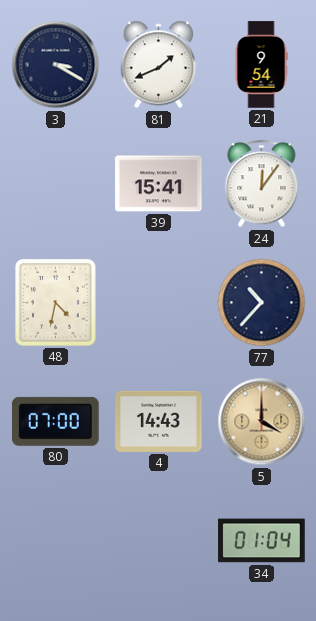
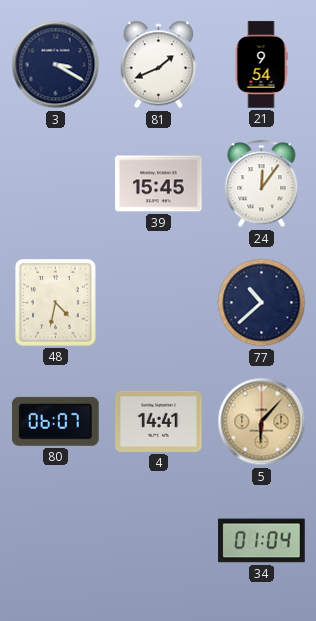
39: 15:41 -> 15:45 (159, 184)
77: 10:37 -> 10:38 (262, 303)
80: 07:00 -> 06:07 (56, 421)
4: 14:43 -> 14:41 (159, 421)
5: 4:00 -> 6:07 (262, 422)
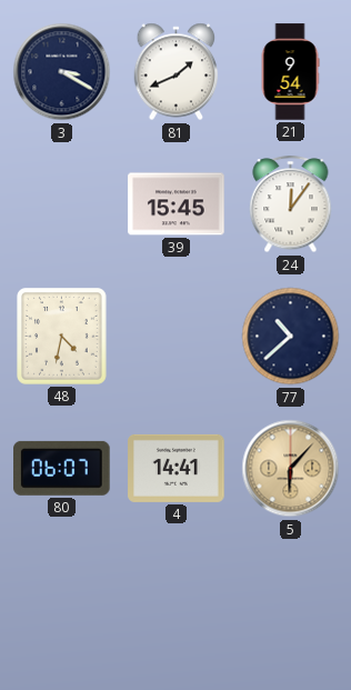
34: 01:04 -> none (262, 541)
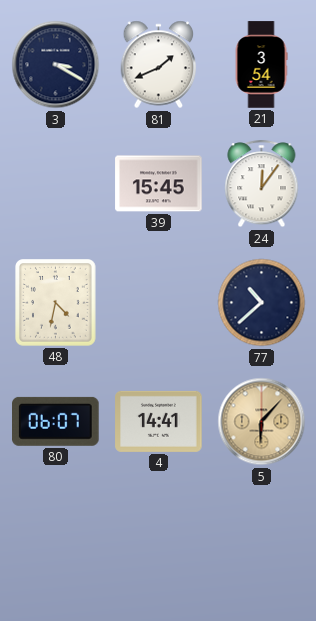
21: 9:54 -> 3:54 (261, 65)
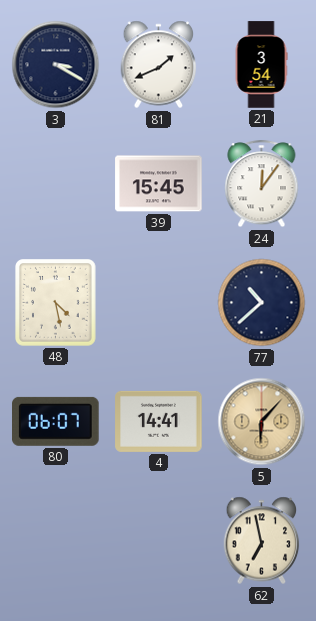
48: 4:32 -> 4:28 (56, 303)
62: none -> 6:58 (262, 541)
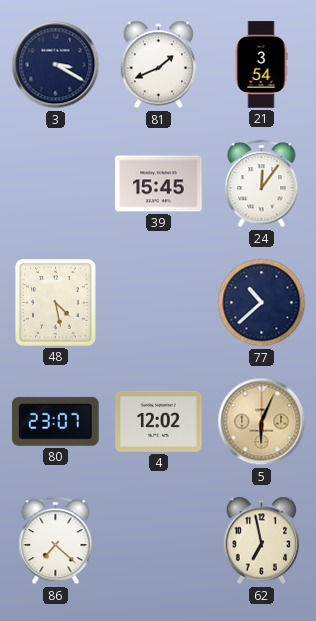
80: 06:07 -> 23:07 (56, 421)
4: 14:41 -> 12:02 (159, 421)
5: 6:07 -> 6:04 (262, 422)
86: none -> 7:22 (56, 541)
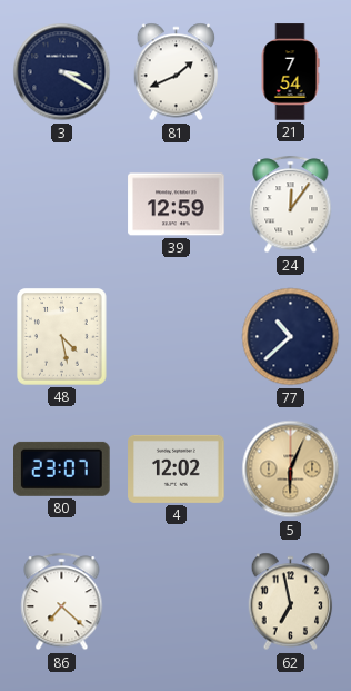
21: 3:54 -> 7:54 (290, 72)
39: 15:45 -> 12:59 (177, 205)
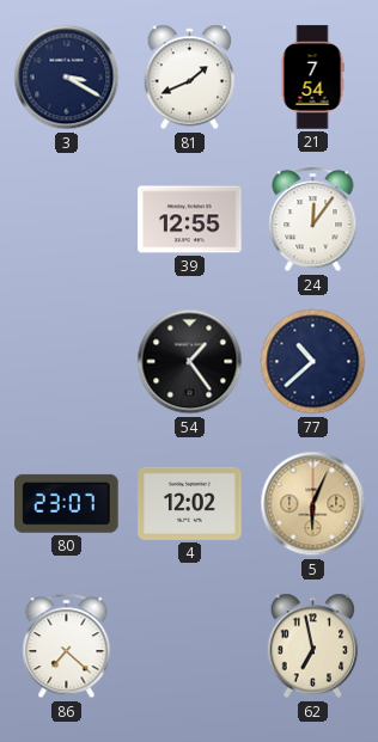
39: 12:59 -> 12:55 (190, 220)
48: 4:28 -> none (62, 337)
54: none -> 1:24 (190, 362)
